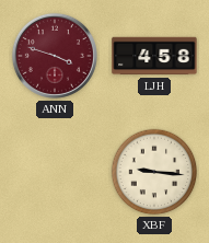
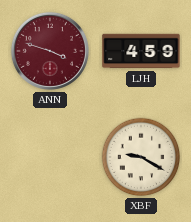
LJH: 4:58 -> 4:59 (141, 51)
XBF: 9:16 -> 9:20 (141, 157)
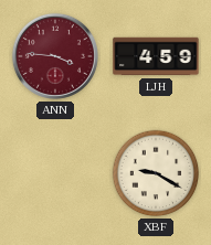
ANN: 3:48 -> 3:46 (55, 56)
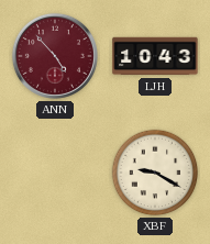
ANN: 3:46 -> 4:53 (55, 56)
LJH: 4:59 -> 10:43 (155, 56)
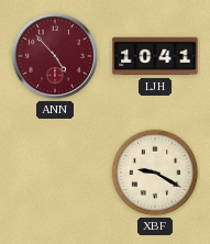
LJH: 10:43 -> 10:41 (155, 56)
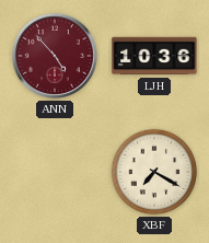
LJH: 10:41 -> 10:36 (154, 56)
XBF: 9:20 -> 7:20 (154, 172)
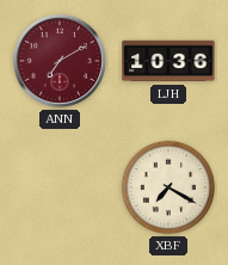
ANN: 4:53 -> 7:10 (60, 61)
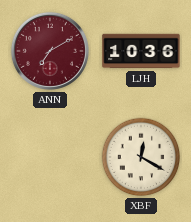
XBF: 7:20 -> 12:20 (141, 157)
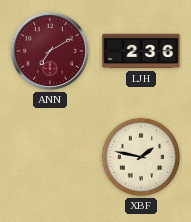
LJH: 10:36 -> 2:36 (141, 51)
XBF: 12:20 -> 1:47 (141, 157)
